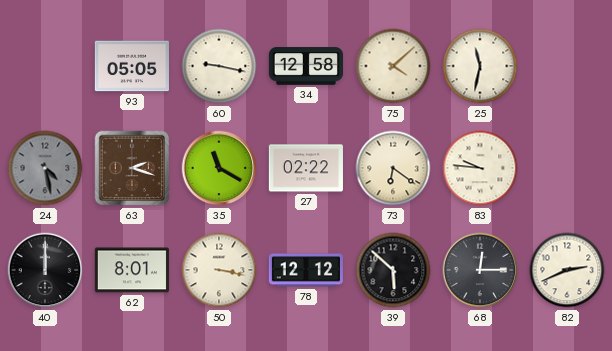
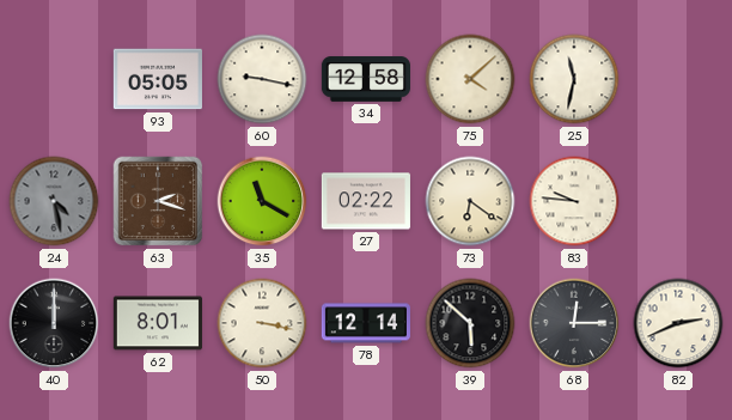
78: 12:12 -> 12:14 (366, 323)
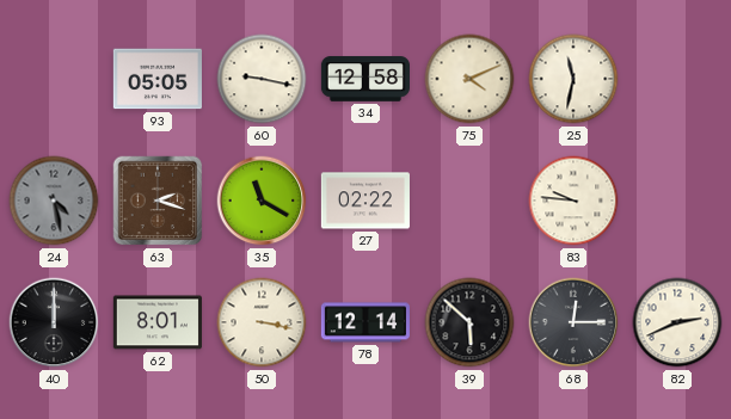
75: 4:08 -> 4:11 (469, 79)
73: 6:21 -> none (470, 201)
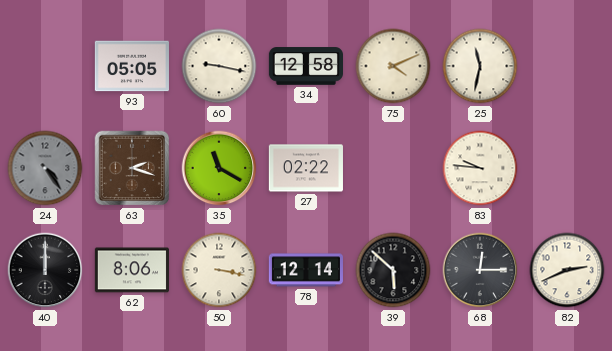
24: 4:28 -> 4:24 (45, 168)
62: 8:01 -> 8:06 (132, 270)
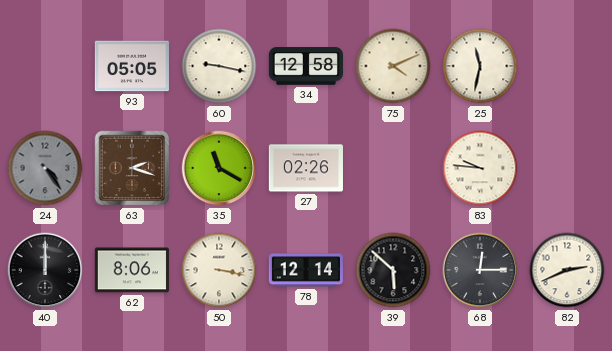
27: 02:22 -> 02:26 (306, 168)
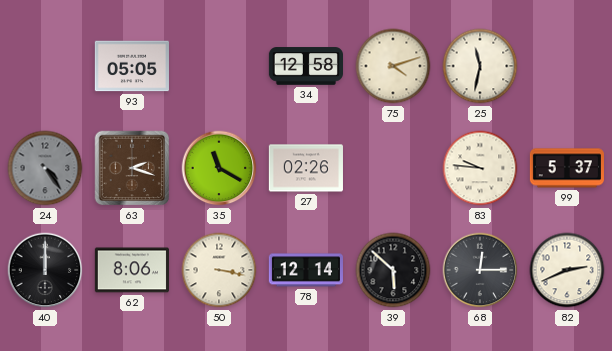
60: 9:17 -> none (219, 66)
75: 4:11 -> 4:12 (393, 66)
99: none -> 5:37 (567, 168)
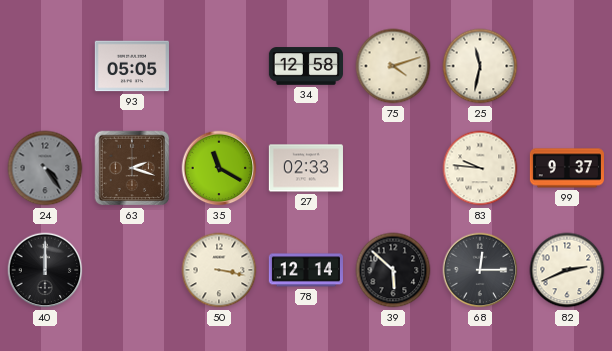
27: 02:26 -> 02:33 (306, 168)
99: 5:37 -> 9:37 (567, 168)
62: 8:06 -> none (132, 270)
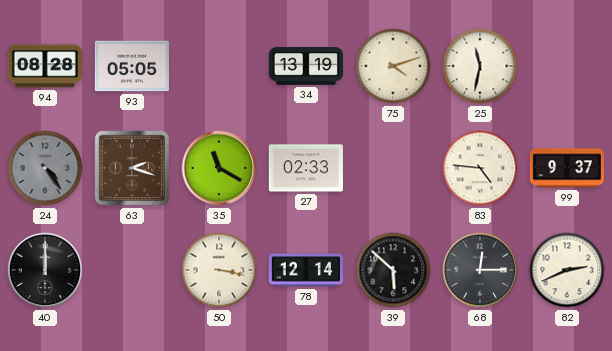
94: none -> 08:28 (45, 66)
34: 12:58 -> 13:19 (305, 66)
83: 9:46 -> 4:46 (480, 168)
